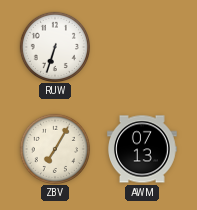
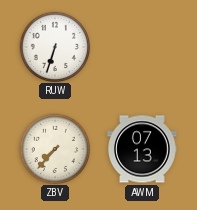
ZBV: 7:05 -> 7:37 (54, 148)
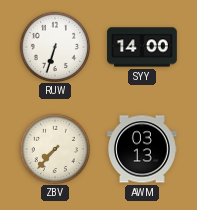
SYY: none -> 14:00 (142, 47)
AWM: 07:13 -> 03:13 (142, 149)
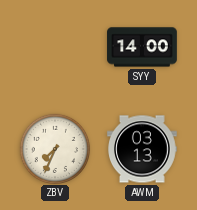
RUW: 6:33 -> none (54, 46)
ZBV: 7:37 -> 7:34 (54, 148)
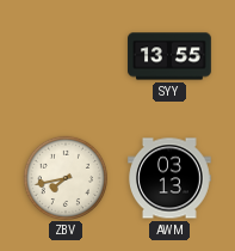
SYY: 14:00 -> 13:55 (169, 56)
ZBV: 7:34 -> 7:43 (64, 177)
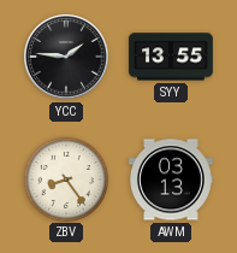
YCC: none -> 1:46 (66, 57)
ZBV: 7:43 -> 8:24 (65, 178)
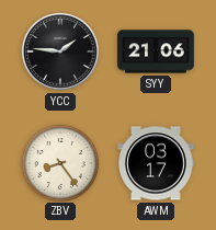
SYY: 13:55 -> 21:06 (156, 51)
AWM: 03:13 -> 03:17 (156, 163)
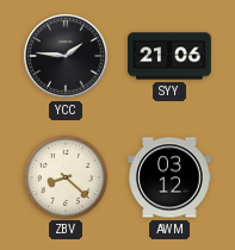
ZBV: 8:24 -> 8:22 (64, 176)
AWM: 03:17 -> 03:12 (169, 177)
